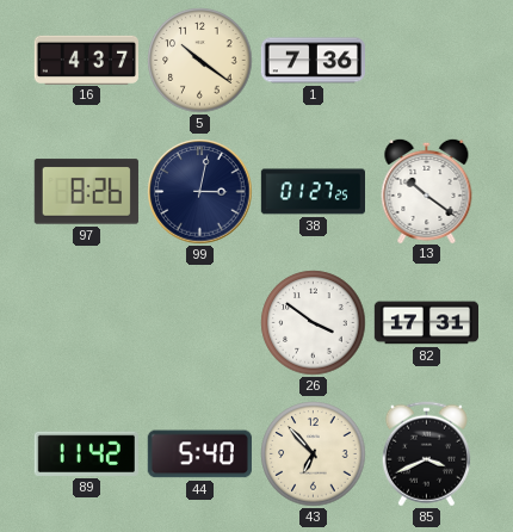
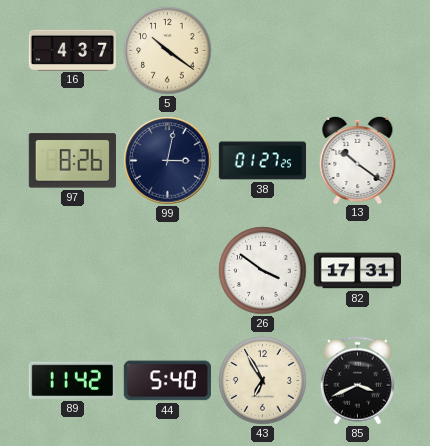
1: 7:36 -> none (313, 61)
43: 6:53 -> 6:55 (263, 381)
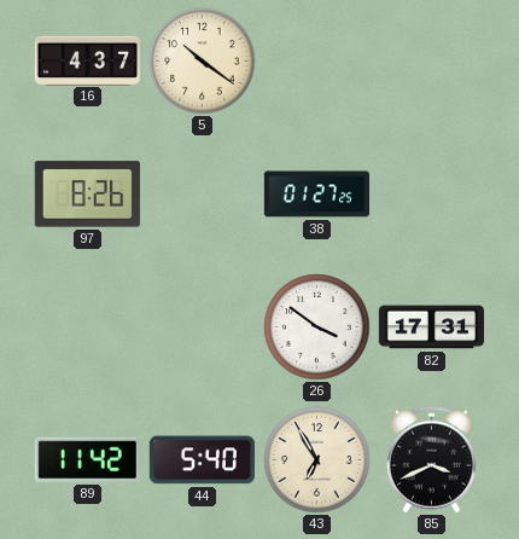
99: 3:02 -> none (168, 161)
13: 10:21 -> none (358, 159)
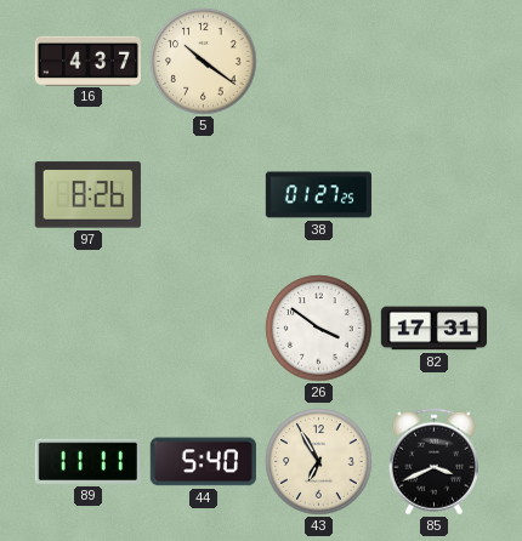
89: 11:42 -> 11:11 (87, 461)
